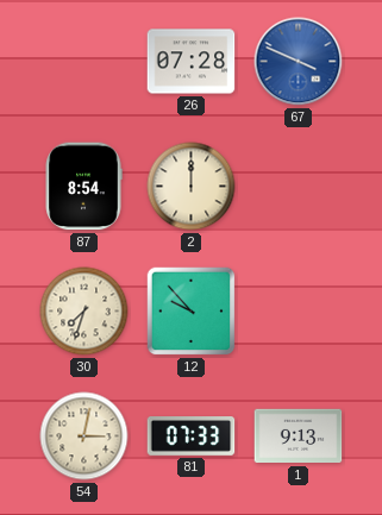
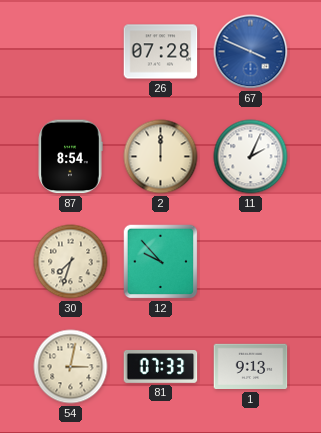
11: none -> 2:04 (251, 157)
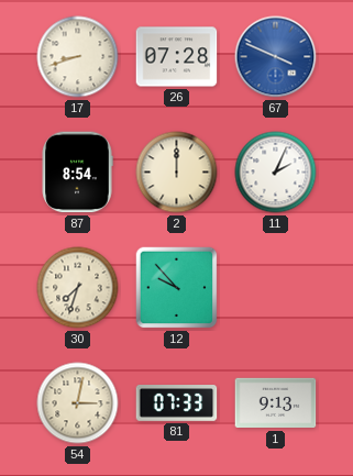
17: none -> 8:42 (78, 57)
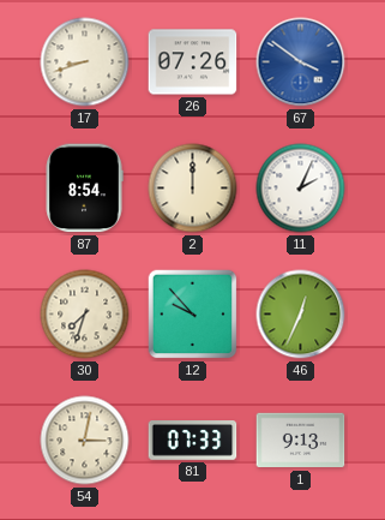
26: 07:28 -> 07:26 (193, 62)
67: 3:49 -> 3:51 (301, 62)
46: none -> 12:34 (301, 315)
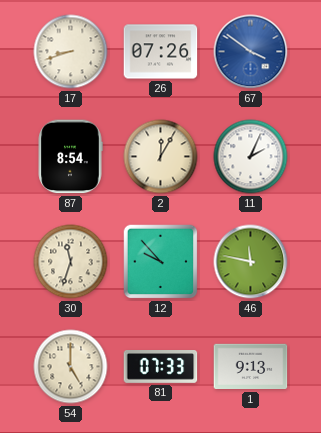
2: 12:00 -> 12:05 (161, 157)
30: 7:33 -> 11:33 (71, 262)
46: 12:34 -> 11:47 (251, 262)
54: 3:02 -> 5:00 (71, 367)
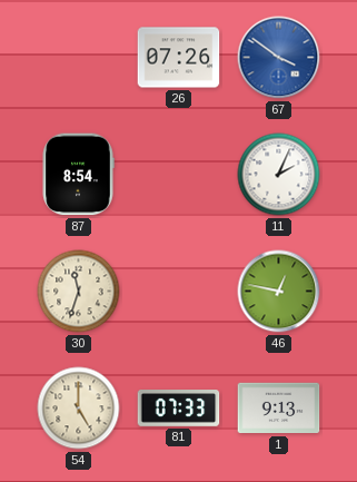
17: 8:42 -> none (71, 52)
2: 12:05 -> none (161, 157)
12: 9:53 -> none (161, 262)
46: 11:47 -> 12:47 (279, 292)
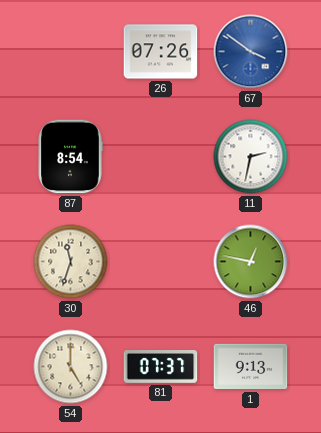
11: 2:04 -> 2:32 (251, 157)
81: 07:33 -> 07:37 (161, 367)
